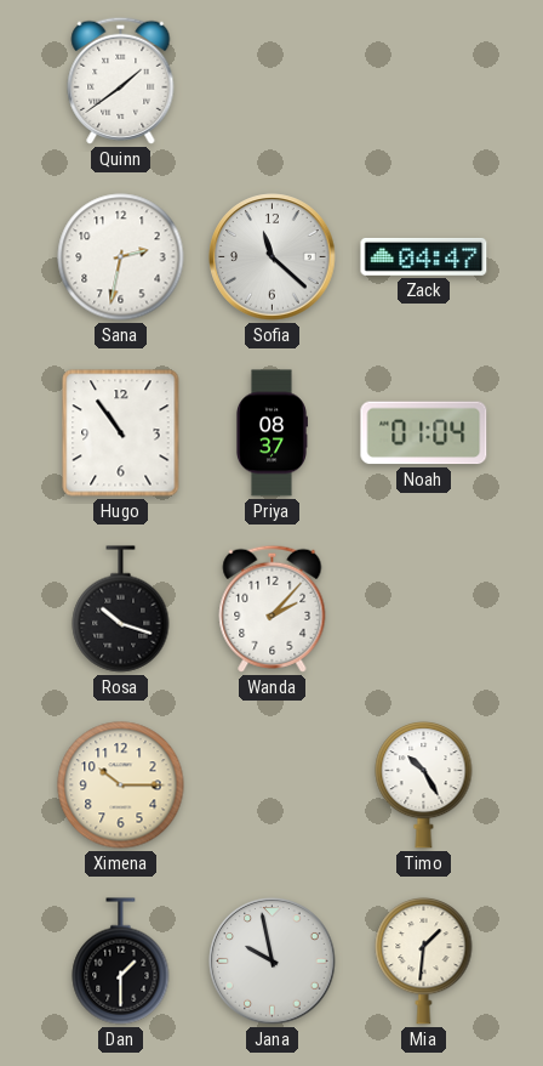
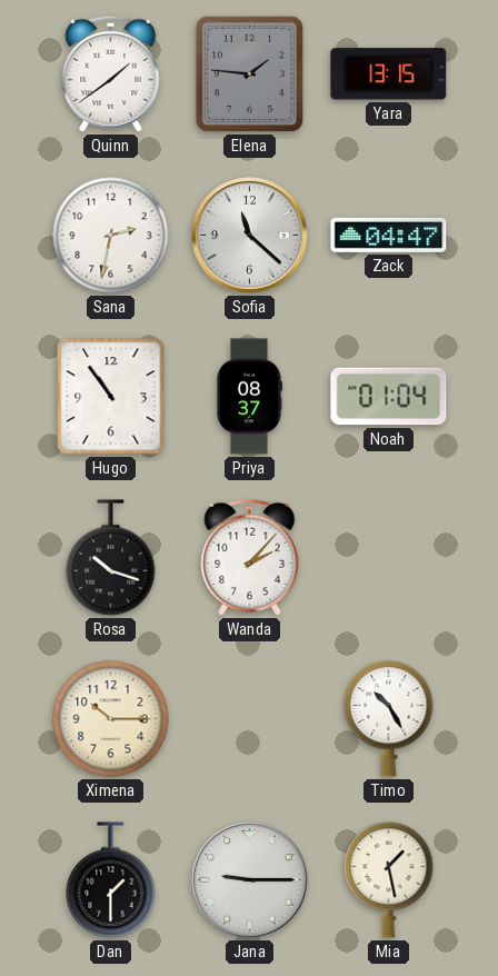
Elena: none -> 1:46 (249, 73)
Yara: none -> 13:15 (389, 74)
Jana: 9:58 -> 9:15 (250, 880)
Mia: 1:31 -> 1:28 (389, 880)
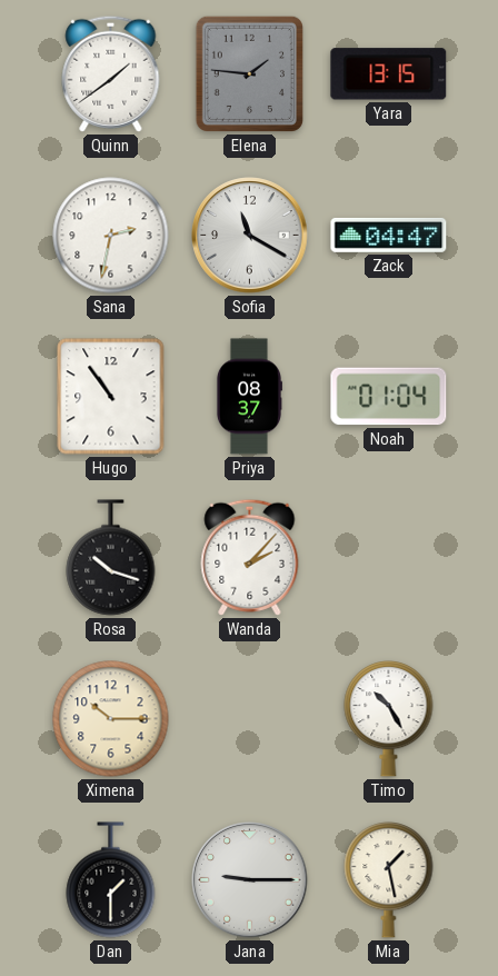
Sofia: 11:22 -> 11:20 (250, 236)
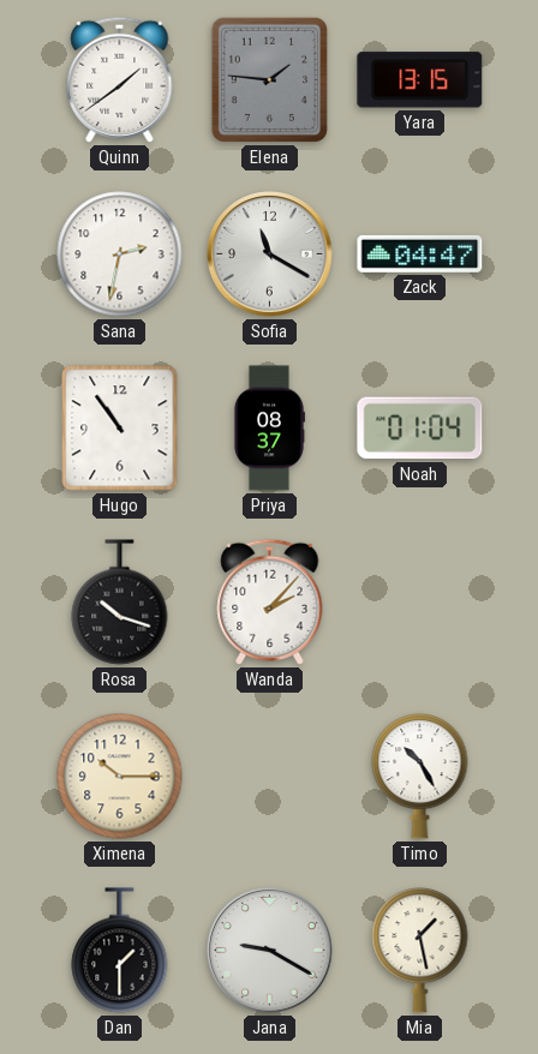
Jana: 9:15 -> 9:20 (270, 951)
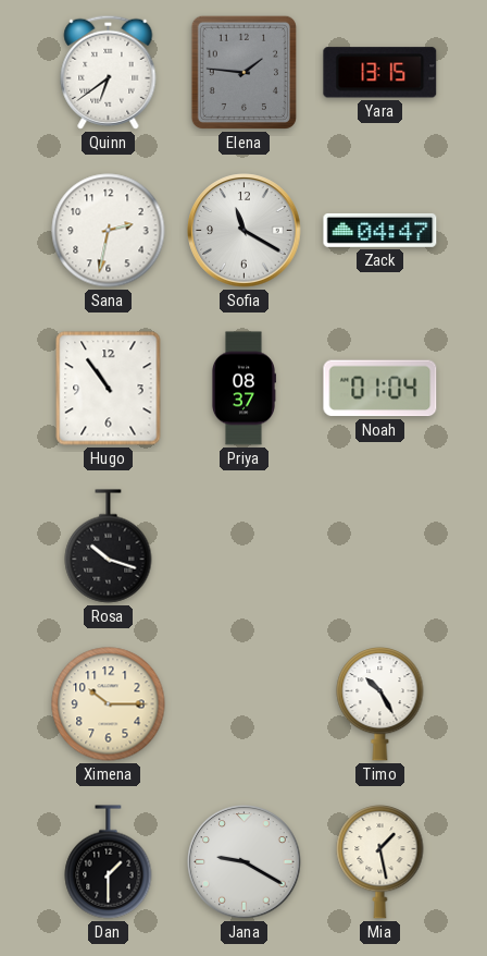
Quinn: 1:39 -> 6:39 (109, 72)
Wanda: 2:07 -> none (270, 601)
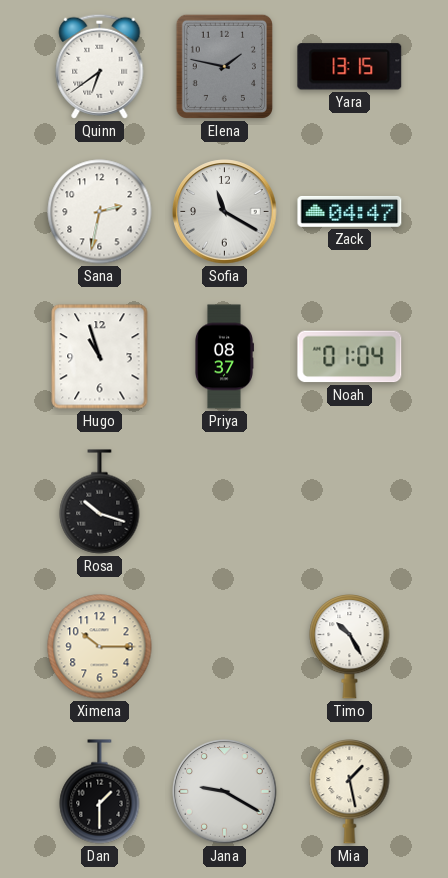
Elena: 1:46 -> 1:47 (224, 66)
Hugo: 10:54 -> 10:57 (100, 357)
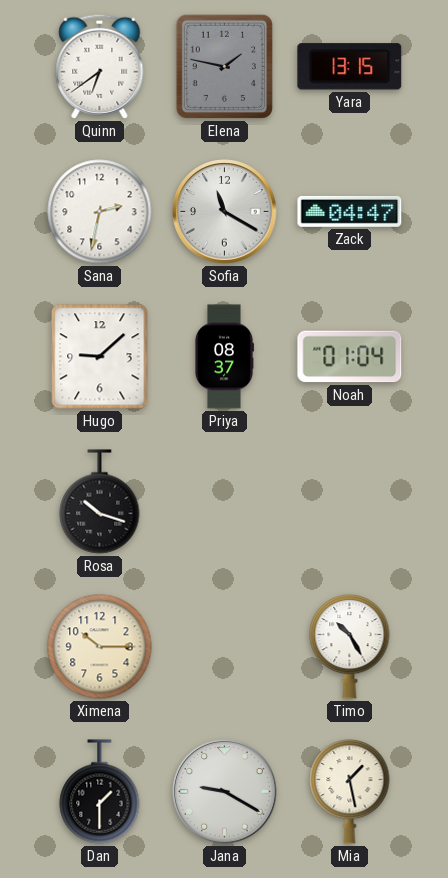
Hugo: 10:57 -> 9:08 (100, 357)
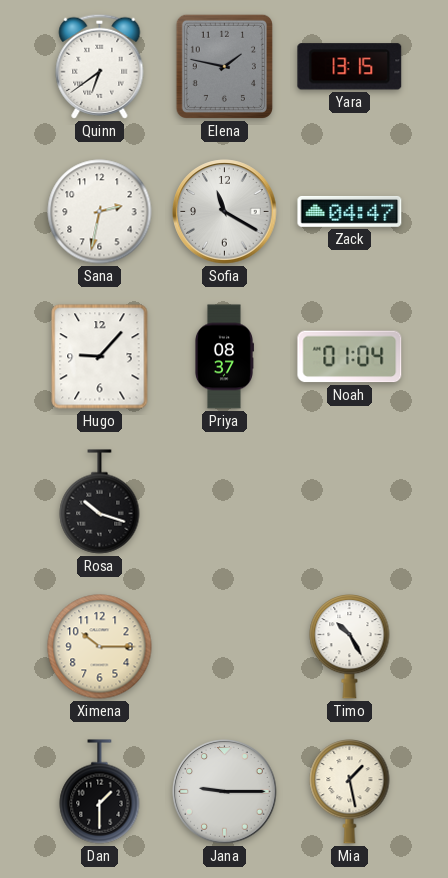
Hugo: 9:08 -> 9:07 (100, 357)
Jana: 9:20 -> 9:15 (225, 792)
